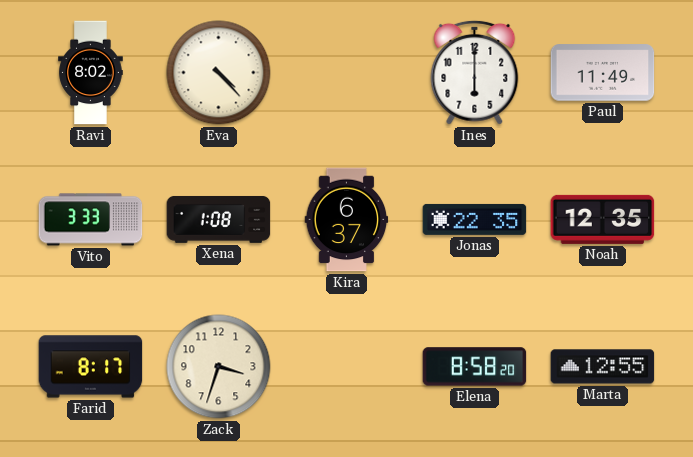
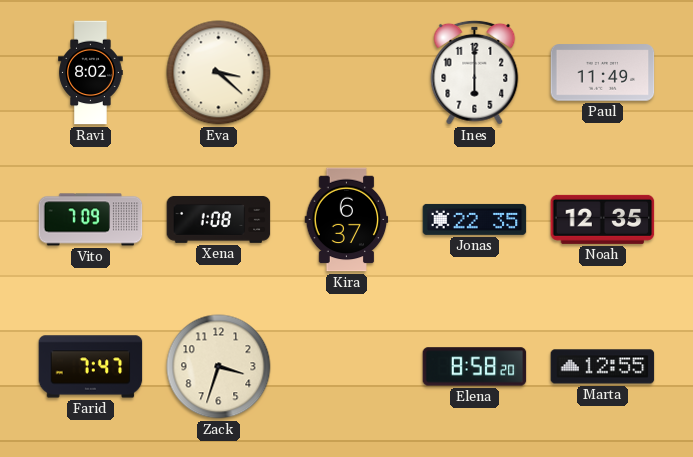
Eva: 4:23 -> 3:22 (219, 73)
Vito: 3:33 -> 7:09 (91, 220)
Farid: 8:17 -> 7:47 (91, 367)
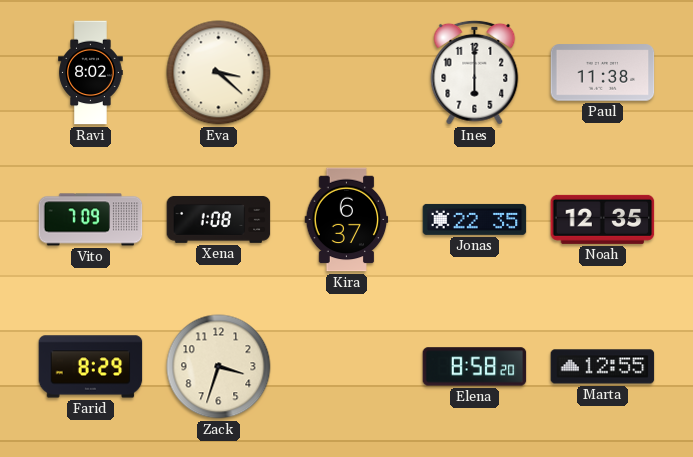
Paul: 11:49 -> 11:38 (603, 73)
Farid: 7:47 -> 8:29 (91, 367)
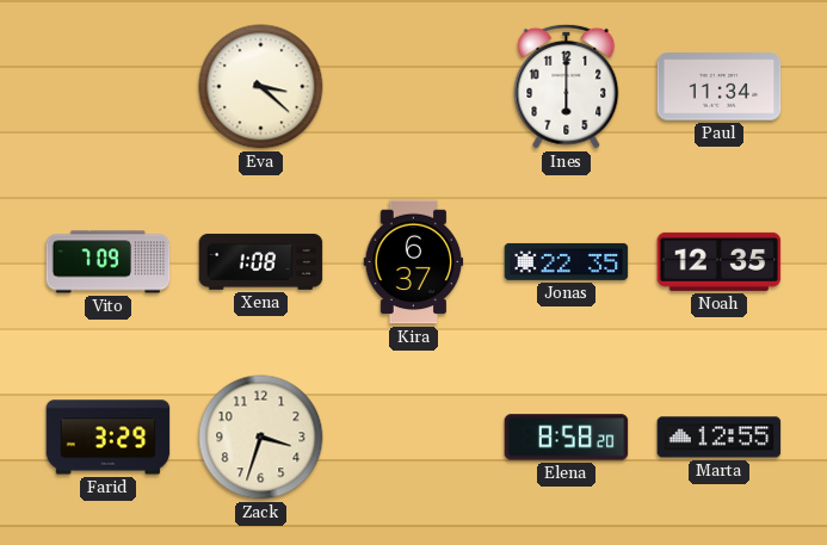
Ravi: 8:02 -> none (91, 73)
Paul: 11:38 -> 11:34 (720, 87)
Farid: 8:29 -> 3:29 (109, 438)
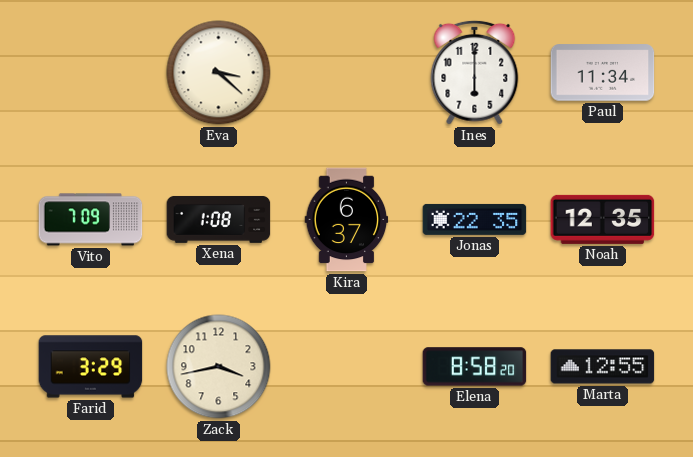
Zack: 3:33 -> 3:43 (219, 367)
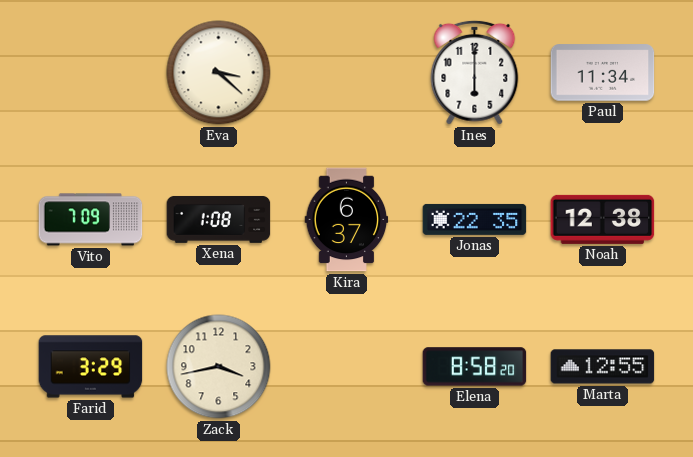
Noah: 12:35 -> 12:38 (603, 219)
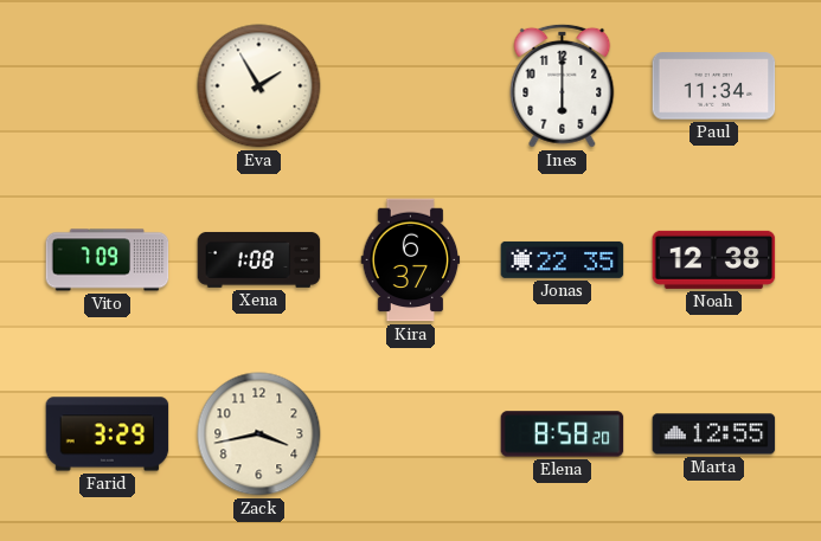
Eva: 3:22 -> 1:55 (259, 86)
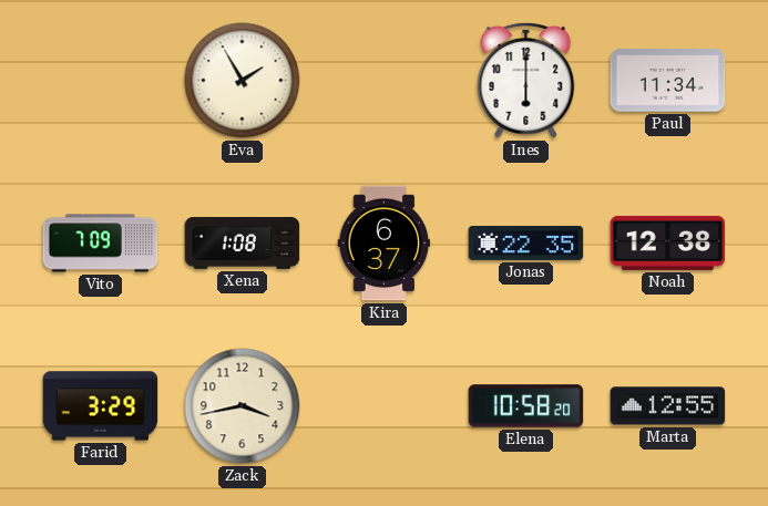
Elena: 8:58 -> 10:58 (526, 406)
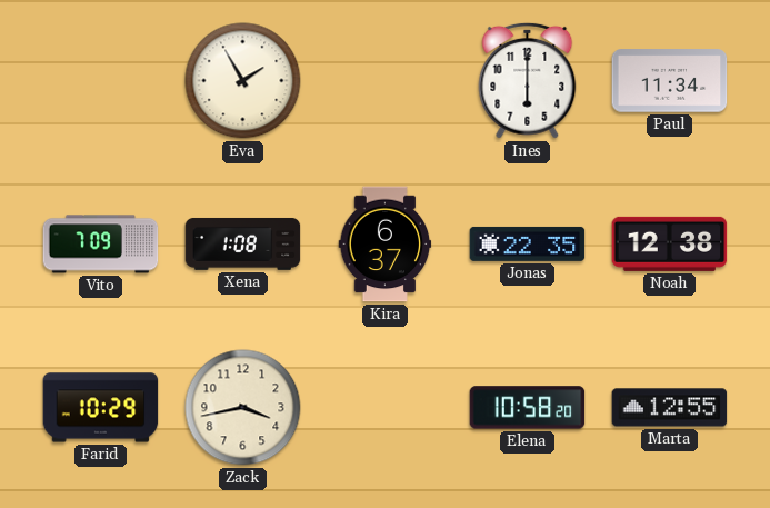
Farid: 3:29 -> 10:29 (101, 408)
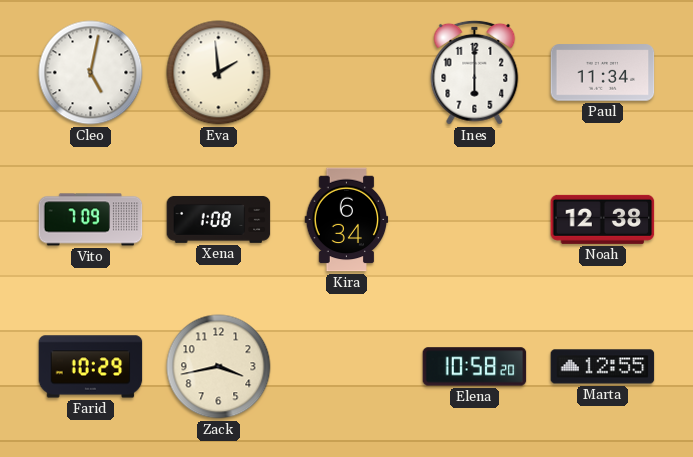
Cleo: none -> 5:02 (91, 73)
Eva: 1:55 -> 1:59 (219, 73)
Kira: 6:37 -> 6:34 (347, 220)
Jonas: 22:35 -> none (528, 243)
